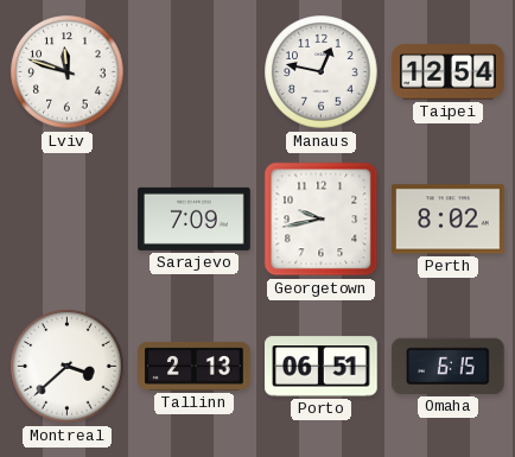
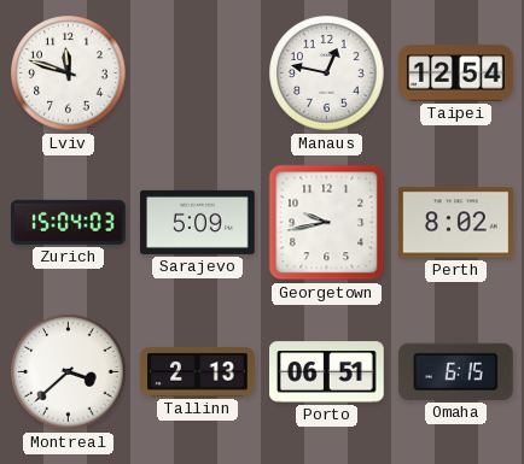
Zurich: none -> 15:04 (69, 222)
Sarajevo: 7:09 -> 5:09 (198, 222)
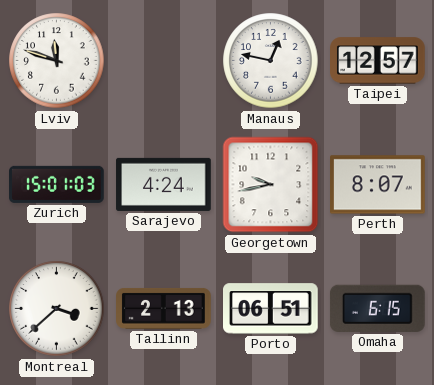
Taipei: 12:54 -> 12:57 (378, 61)
Zurich: 15:04 -> 15:01 (57, 184)
Sarajevo: 5:09 -> 4:24 (164, 184)
Perth: 8:02 -> 8:07 (378, 185)
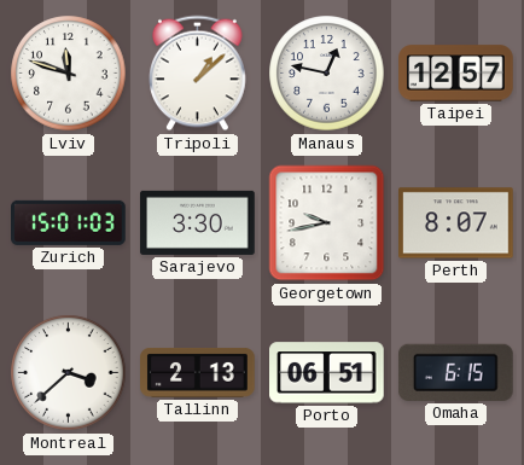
Tripoli: none -> 1:08 (198, 74)
Sarajevo: 4:24 -> 3:30 (198, 222)
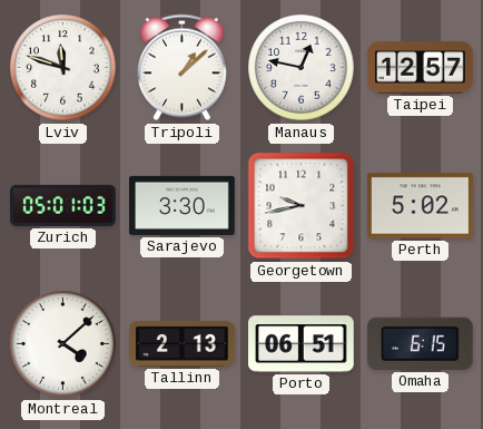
Zurich: 15:01 -> 05:01 (63, 205)
Perth: 8:07 -> 5:02 (421, 206)
Montreal: 3:38 -> 4:08 (63, 344)
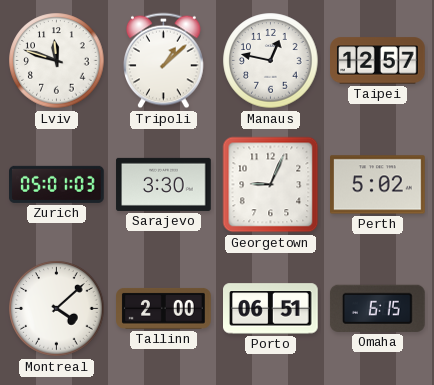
Georgetown: 9:43 -> 9:04 (271, 185)
Tallinn: 2:13 -> 2:00 (164, 308)
